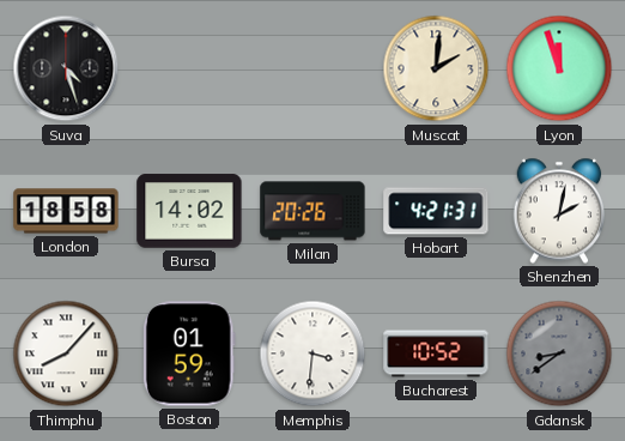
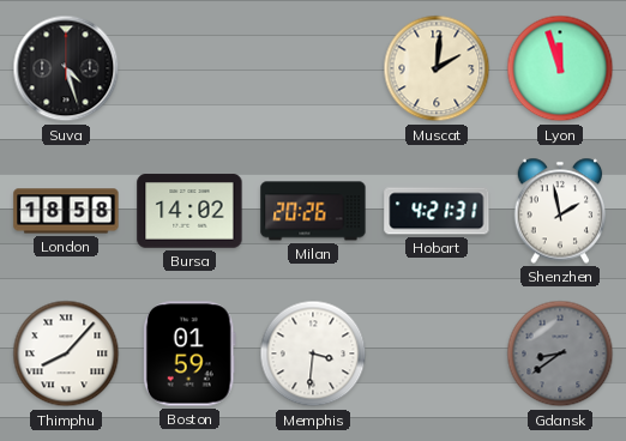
Shenzhen: 2:02 -> 1:58 (560, 211)
Bucharest: 10:52 -> none (436, 354)
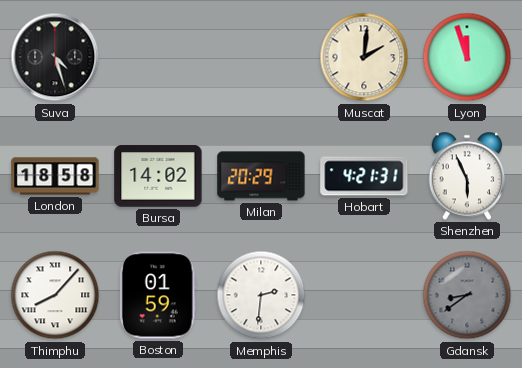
Milan: 20:26 -> 20:29 (261, 176)
Shenzhen: 1:58 -> 5:56 (467, 176)
Memphis: 3:31 -> 2:31 (261, 295)
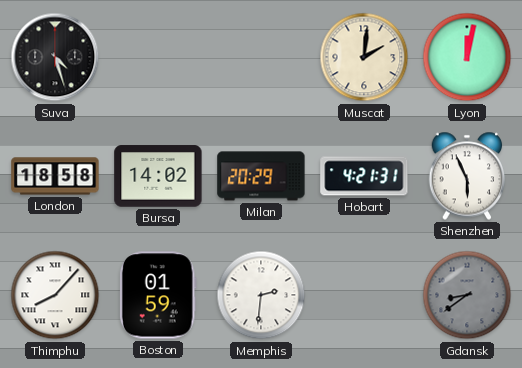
Lyon: 11:57 -> 12:02 (467, 57)
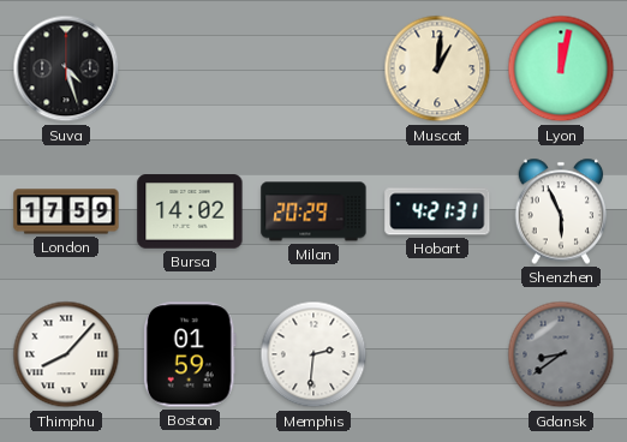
Muscat: 2:01 -> 1:01 (437, 68)
London: 18:58 -> 17:59 (66, 211)
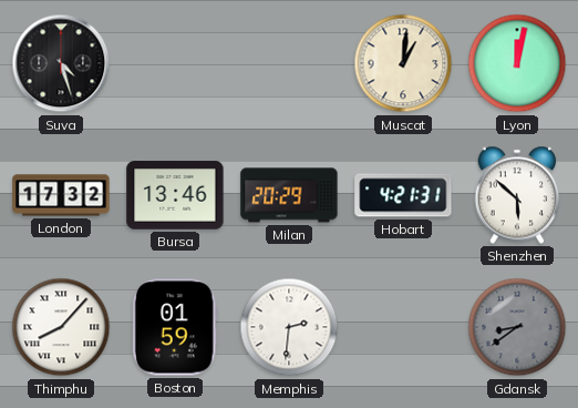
London: 17:59 -> 17:32 (61, 195)
Bursa: 14:02 -> 13:46 (175, 195)
Shenzhen: 5:56 -> 5:52 (517, 195)
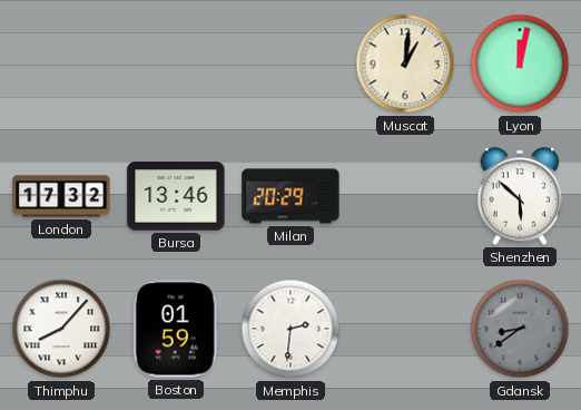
Suva: 4:27 -> none (61, 63)
Hobart: 4:21 -> none (403, 195)
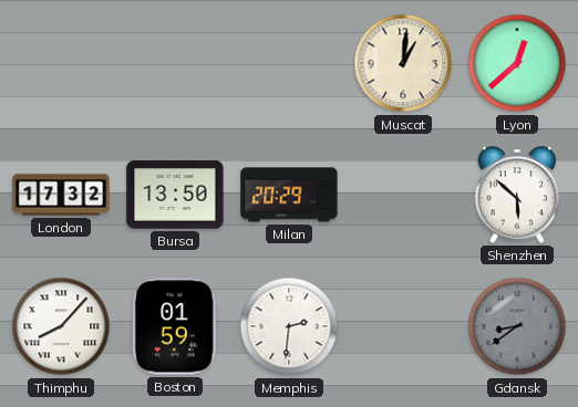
Lyon: 12:02 -> 12:38 (517, 63)
Bursa: 13:46 -> 13:50 (175, 195)
